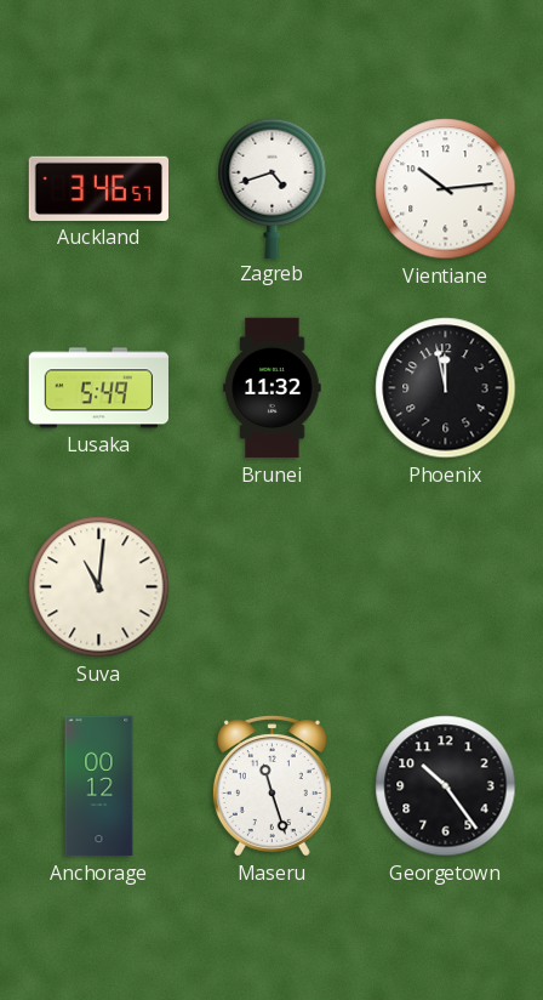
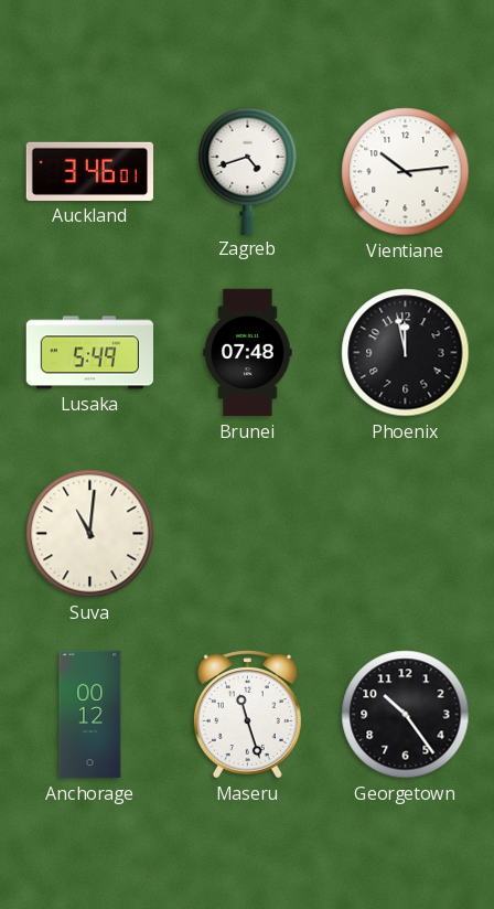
Auckland: 3:46:57 -> 3:46:01 (89, 171)
Brunei: 11:32 -> 07:48 (248, 353)
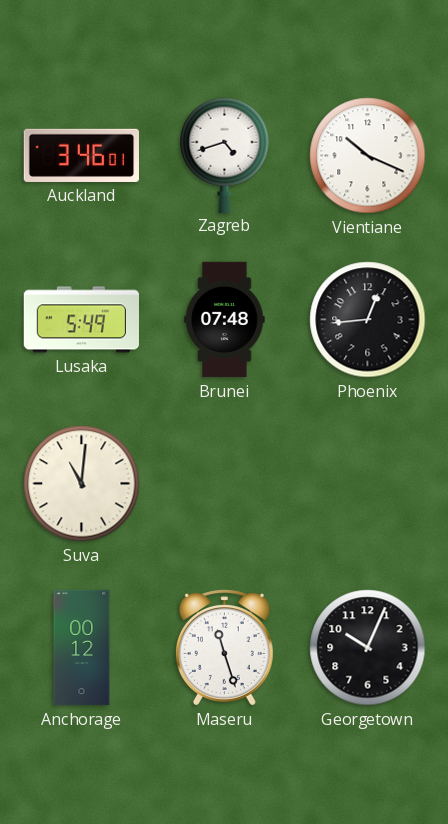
Vientiane: 10:14 -> 10:19 (368, 156)
Phoenix: 11:58 -> 12:44 (368, 320)
Georgetown: 10:24 -> 10:04 (368, 648)
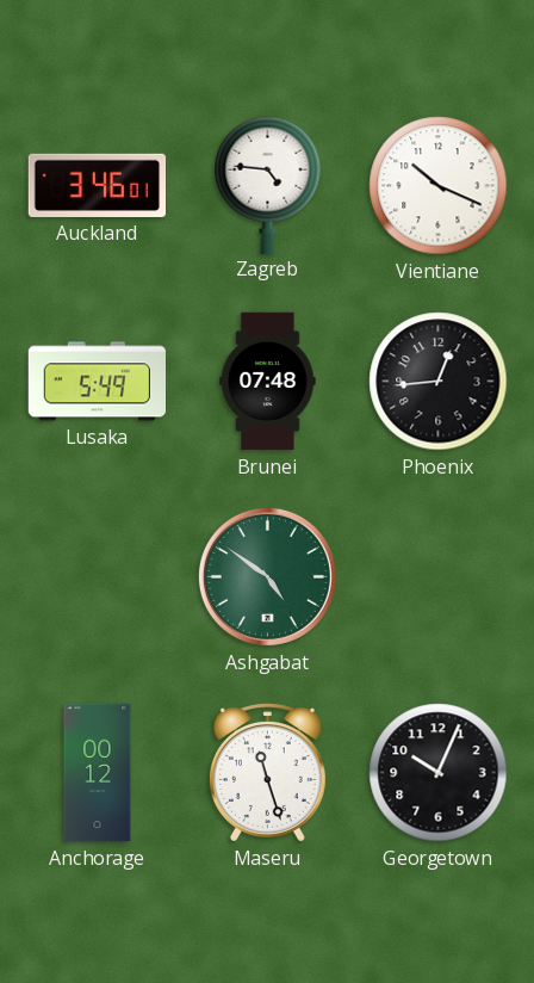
Zagreb: 4:42 -> 4:46 (268, 185)
Suva: 11:01 -> none (82, 484)
Ashgabat: none -> 4:51 (267, 576)
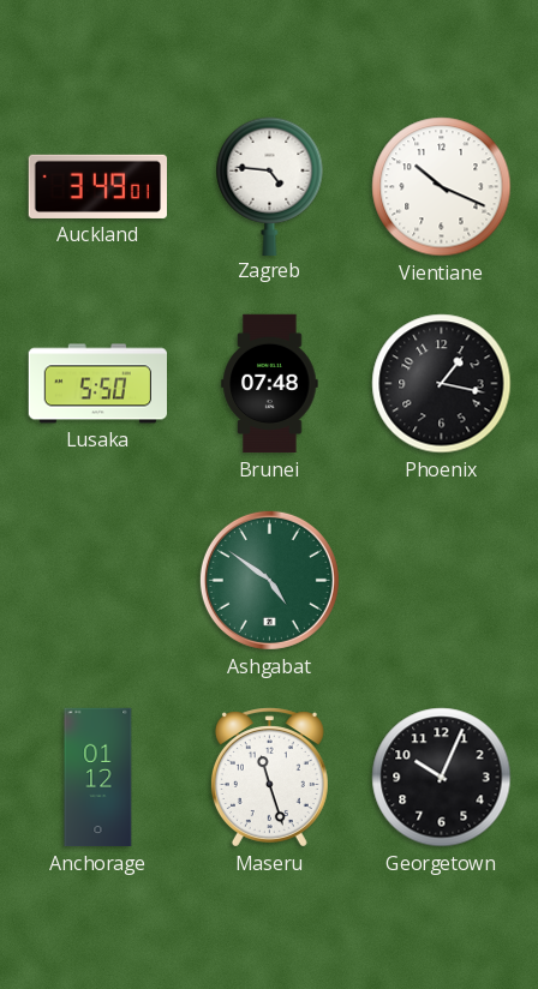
Auckland: 3:46 -> 3:49 (97, 186)
Lusaka: 5:49 -> 5:50 (97, 384)
Phoenix: 12:44 -> 1:17 (442, 384)
Anchorage: 00:12 -> 01:12 (98, 778)
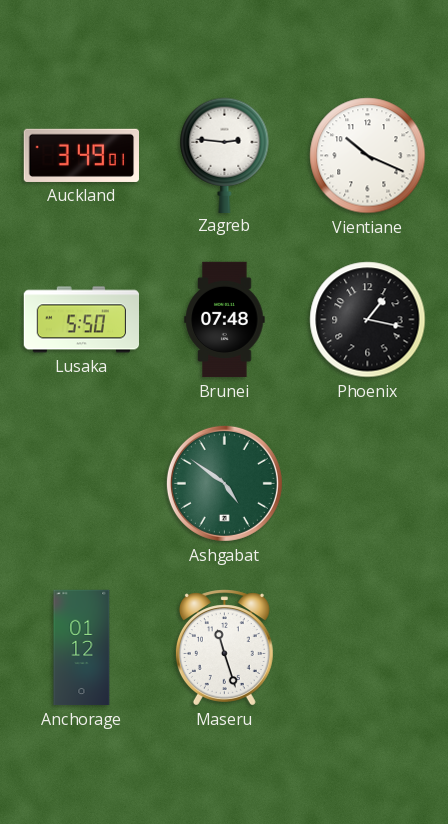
Zagreb: 4:46 -> 2:46 (225, 155)
Georgetown: 10:04 -> none (442, 778)
